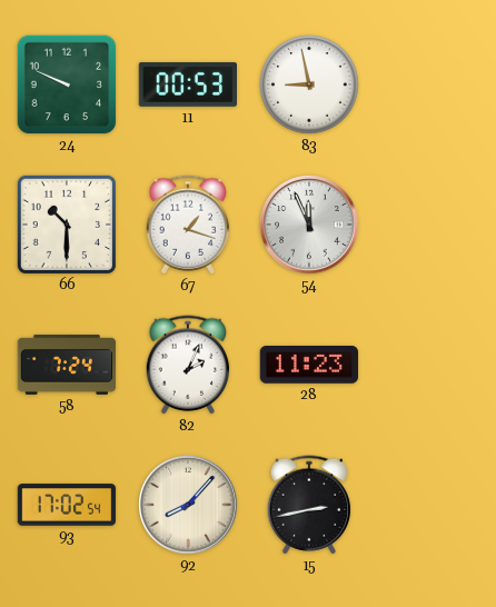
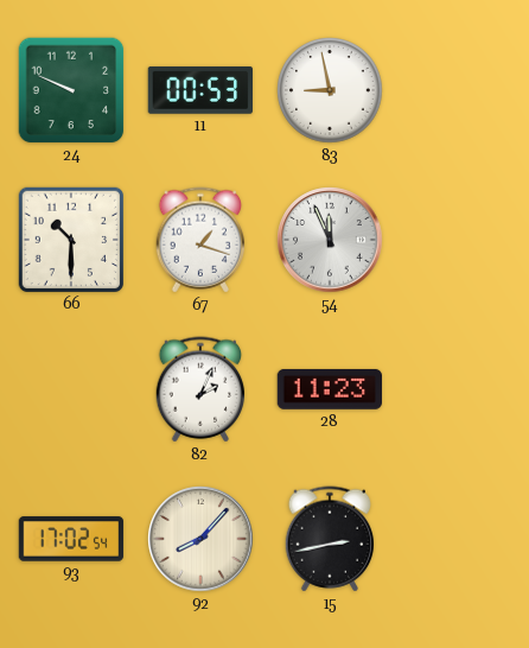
58: 7:24 -> none (67, 365)
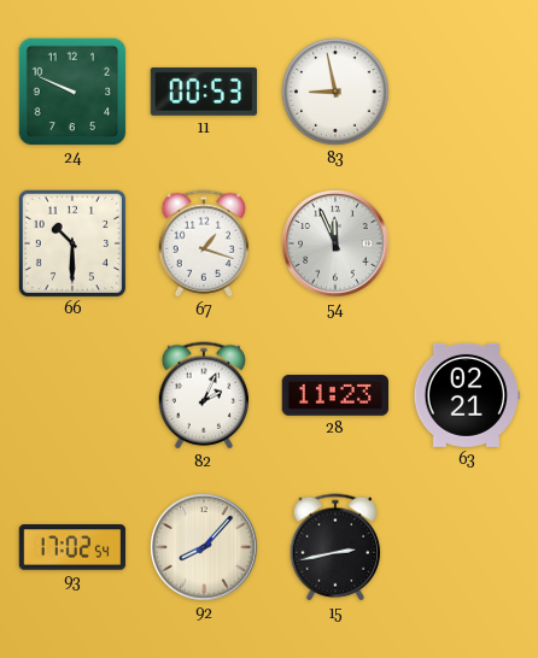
63: none -> 02:21 (467, 395)
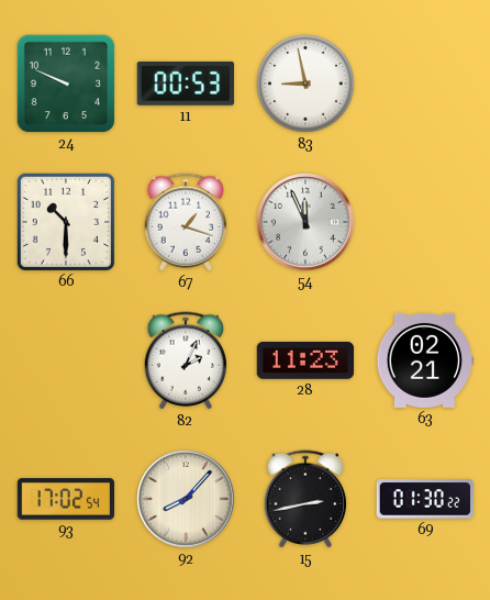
69: none -> 01:30 (424, 499)
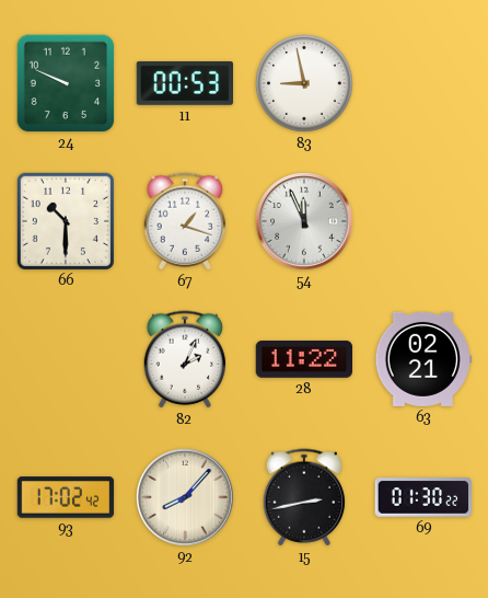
28: 11:23 -> 11:22 (303, 359)
93: 17:02:54 -> 17:02:42 (66, 497)
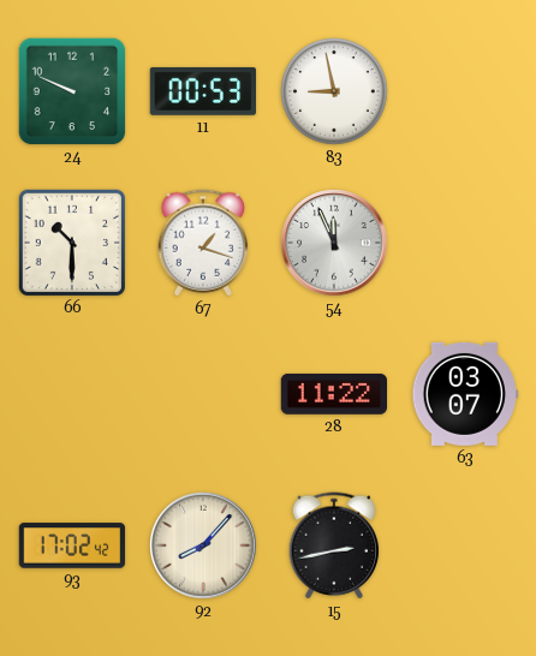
82: 2:04 -> none (185, 359)
63: 02:21 -> 03:07 (465, 394)
69: 01:30 -> none (422, 497)
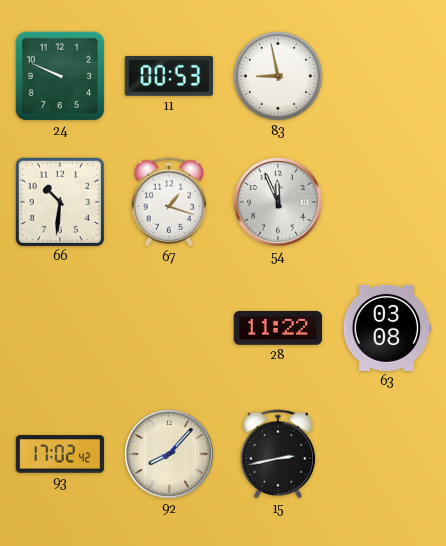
66: 10:30 -> 10:31 (59, 201)
63: 03:07 -> 03:08 (387, 328)
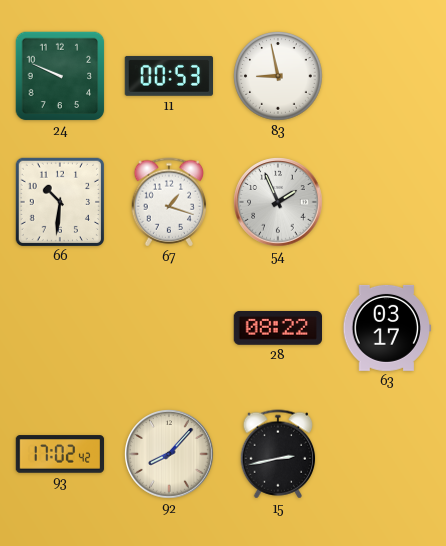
54: 11:56 -> 1:56 (278, 202)
28: 11:22 -> 08:22 (277, 328)
63: 03:08 -> 03:17 (387, 328)
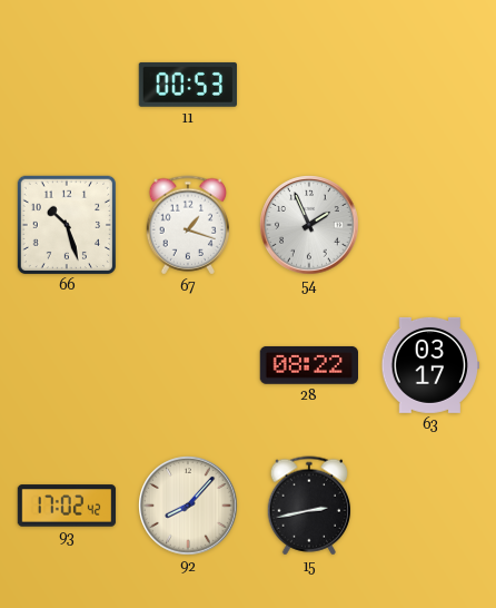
24: 9:49 -> none (60, 76)
83: 8:58 -> none (278, 76)
66: 10:31 -> 10:27 (66, 224)
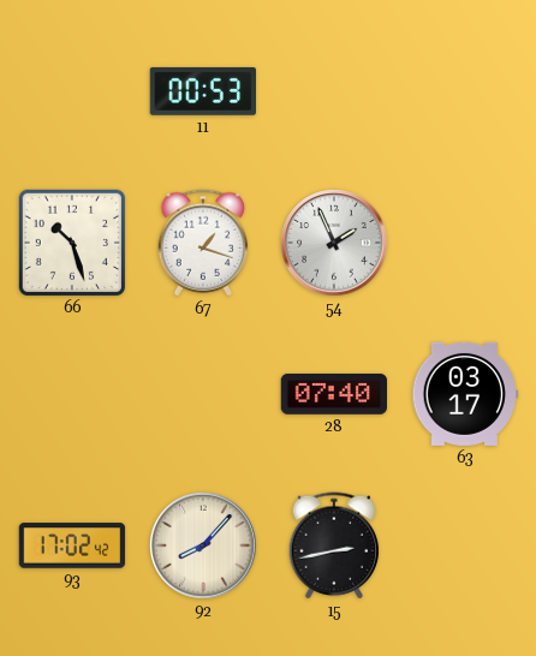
28: 08:22 -> 07:40 (333, 394)
